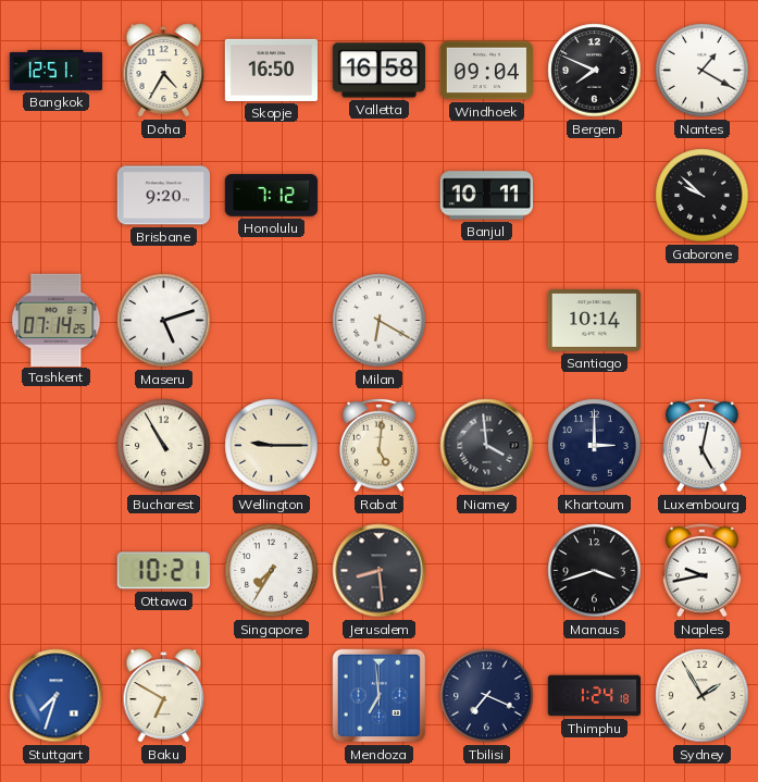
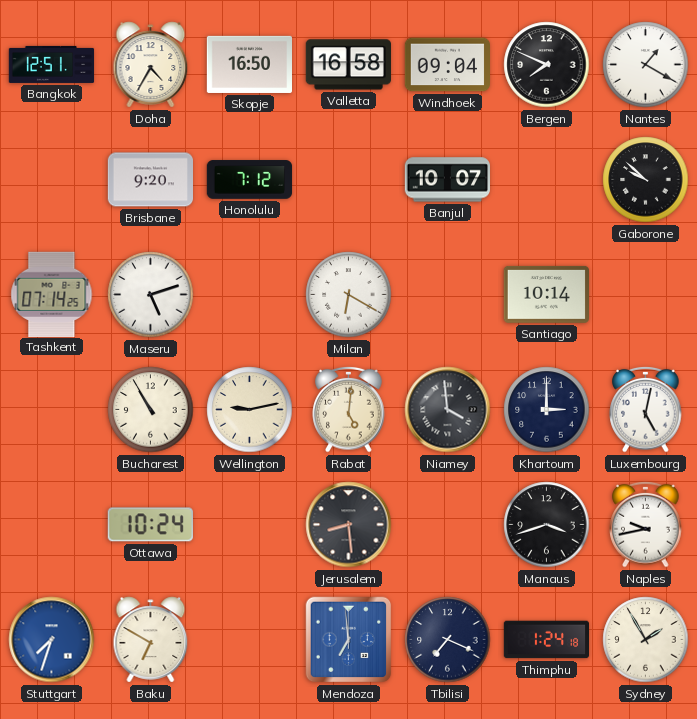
Banjul: 10:11 -> 10:07 (447, 180)
Wellington: 9:15 -> 9:13 (250, 410)
Ottawa: 10:21 -> 10:24 (150, 525)
Singapore: 7:35 -> none (272, 571)
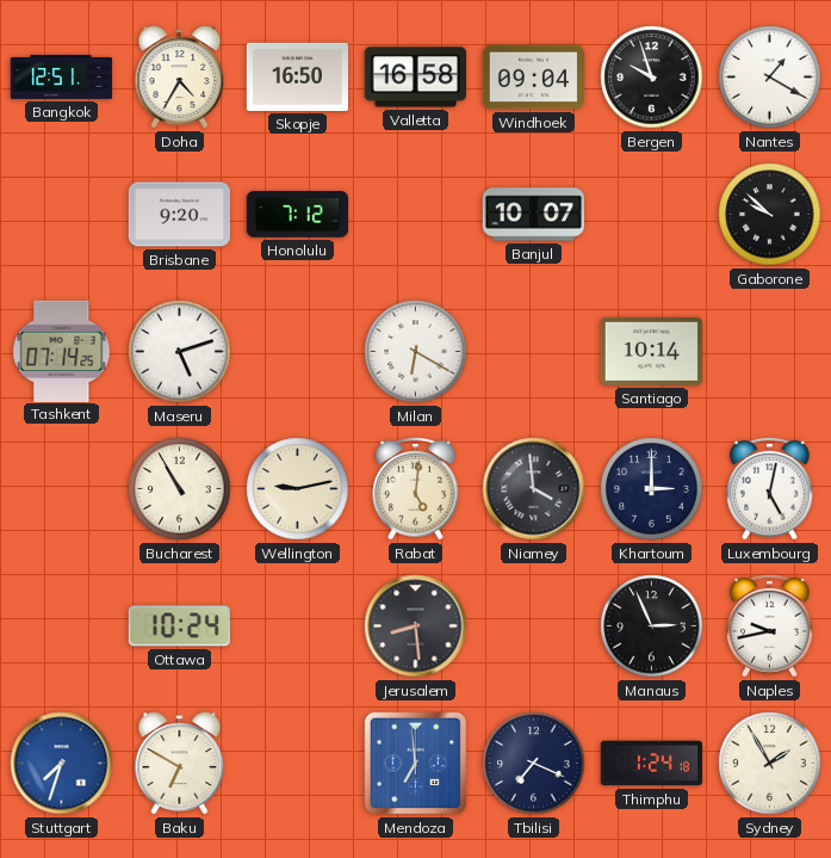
Bergen: 7:49 -> 9:57 (652, 78)
Manaus: 3:42 -> 2:56 (652, 626)
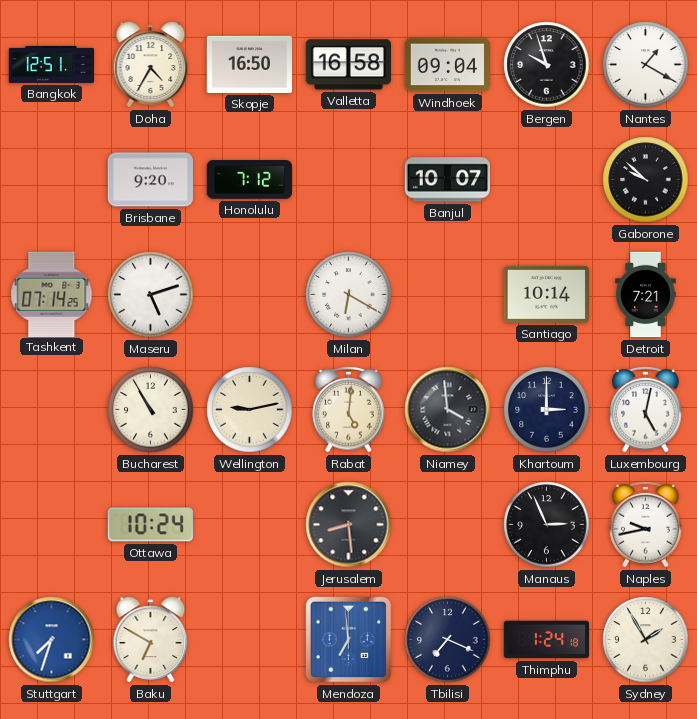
Detroit: none -> 7:21 (646, 295)
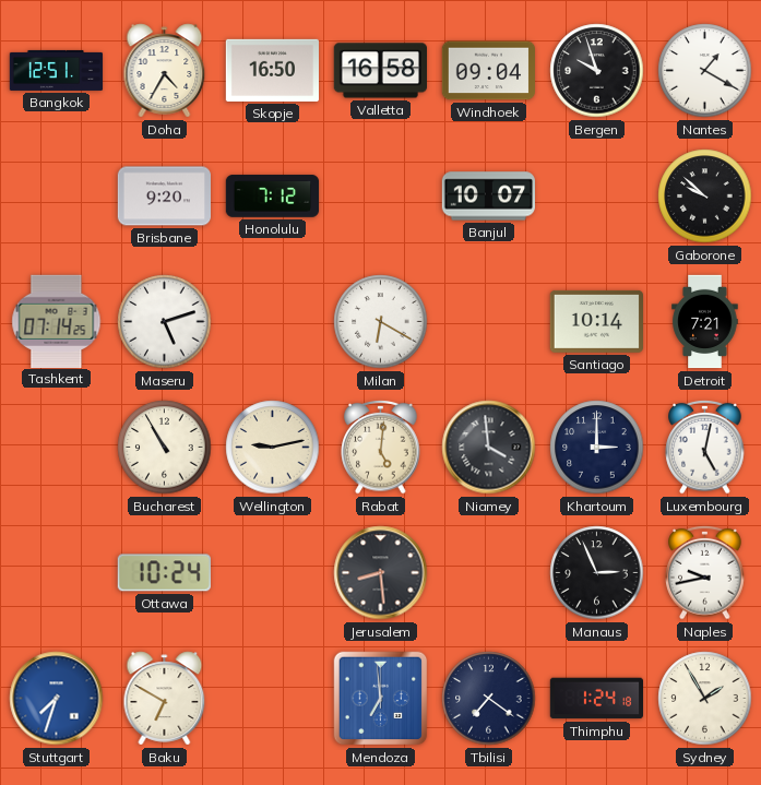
Tbilisi: 7:19 -> 7:21 (489, 699)
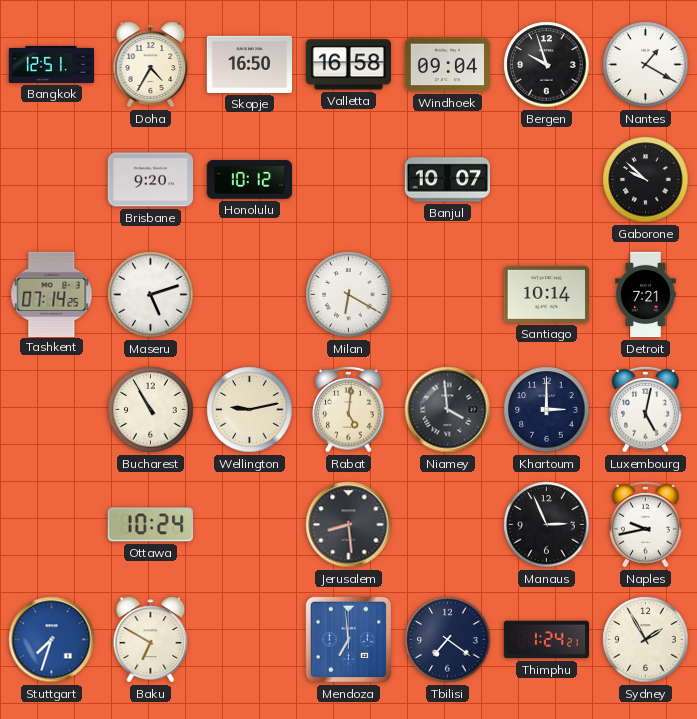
Honolulu: 7:12 -> 10:12 (250, 180)
Thimphu: 1:24:18 -> 1:24:21 (546, 640)
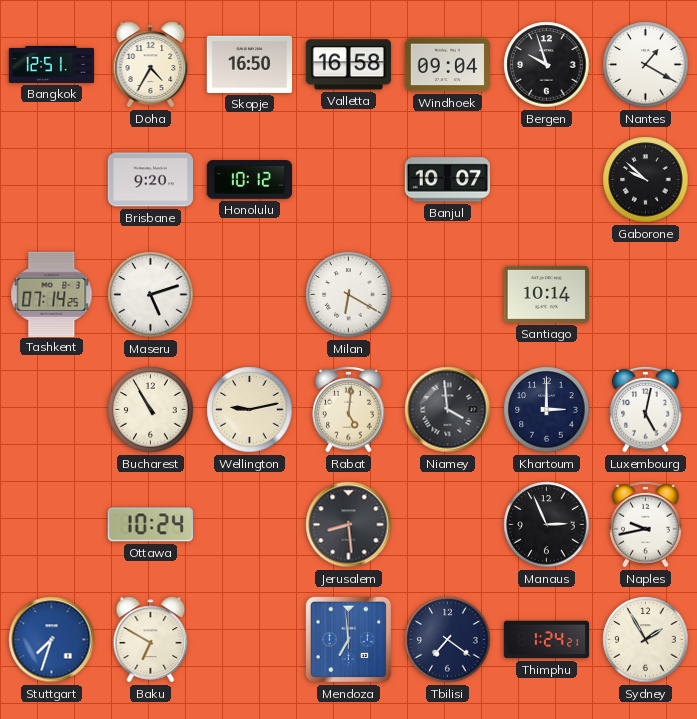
Detroit: 7:21 -> none (646, 295)
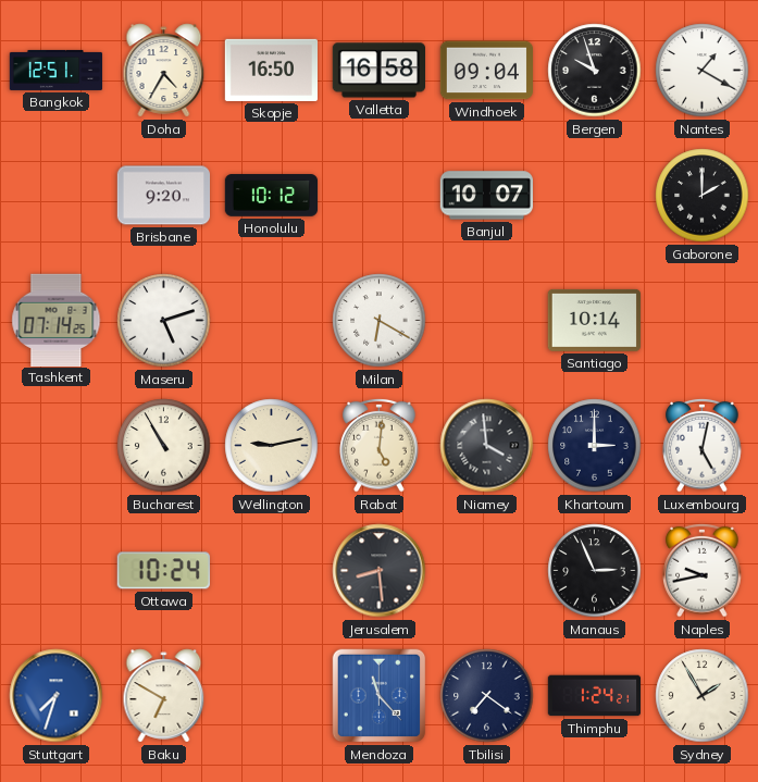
Gaborone: 9:52 -> 2:00 (703, 196)
Mendoza: 6:59 -> 11:23 (380, 696)
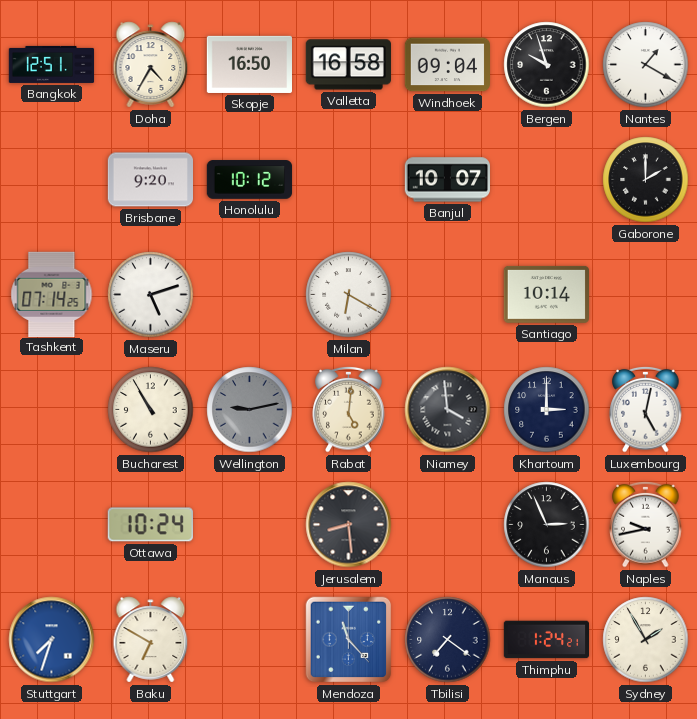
Wellington dial: cream -> grey (250, 410)
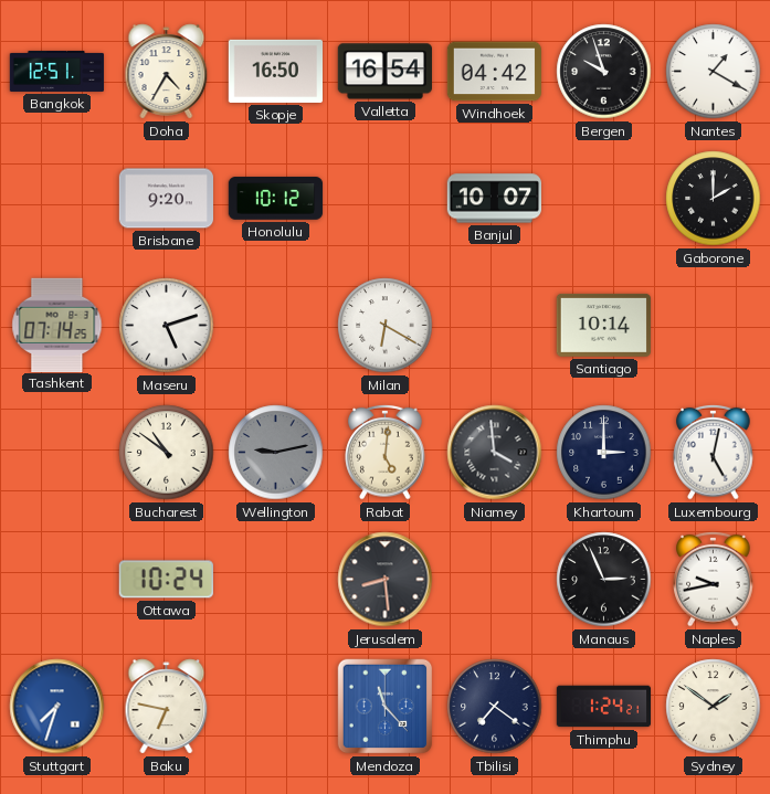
Valletta: 16:58 -> 16:54 (384, 72)
Windhoek: 09:04 -> 04:42 (494, 72)
Bucharest: 10:55 -> 10:51 (167, 453)
Baku: 6:50 -> 6:47 (167, 707)
Sydney: 1:55 -> 1:51 (714, 707)
